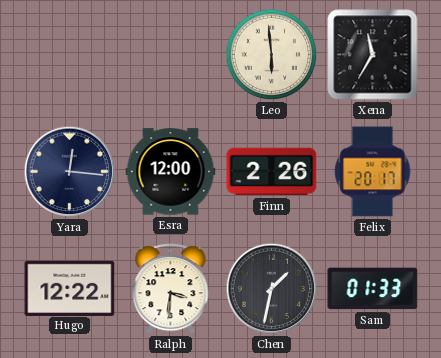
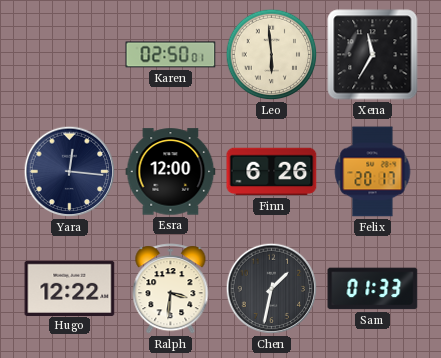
Karen: none -> 02:50 (171, 55)
Finn: 2:26 -> 6:26 (272, 172)
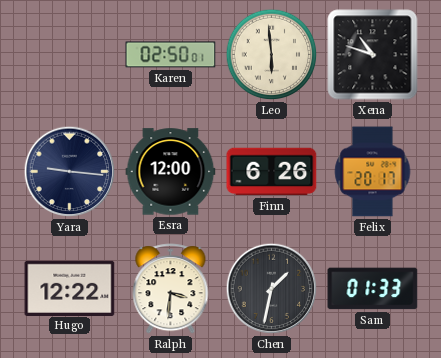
Xena: 11:35 -> 10:48 (373, 55)
Yara: 12:16 -> 9:16 (70, 172)
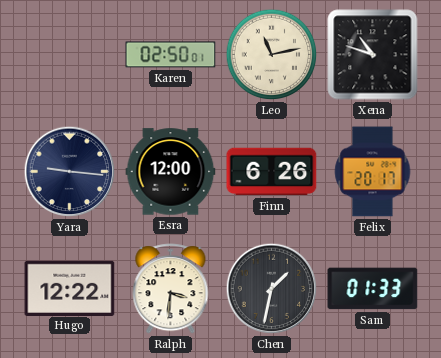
Leo: 5:59 -> 11:13 (272, 55)
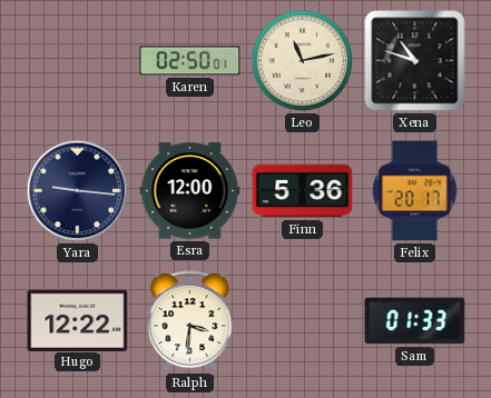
Finn: 6:26 -> 5:36 (303, 191)
Chen: 1:32 -> none (272, 289)
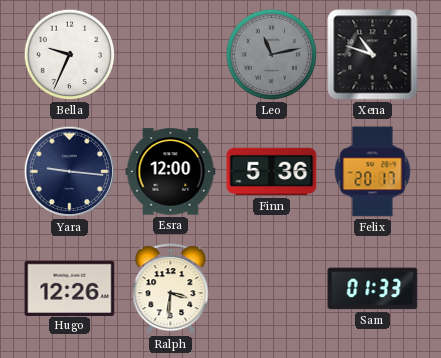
Bella: none -> 9:34 (70, 55)
Karen: 02:50 -> none (190, 61)
Leo dial: cream -> grey (272, 55)
Hugo: 12:22 -> 12:26 (70, 288)
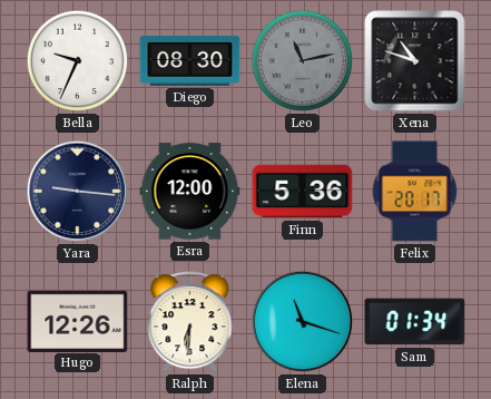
Diego: none -> 08:30 (190, 61)
Ralph: 3:31 -> 6:31 (190, 322)
Elena: none -> 11:18 (303, 322)
Sam: 01:33 -> 01:34 (415, 322)
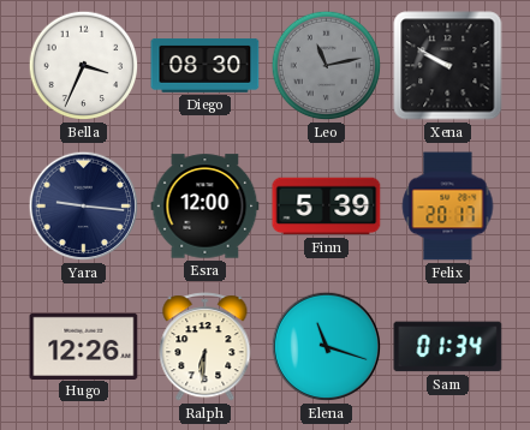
Bella: 9:34 -> 3:34 (84, 66)
Xena: 10:48 -> 9:50 (448, 66)
Finn: 5:36 -> 5:39 (327, 207)
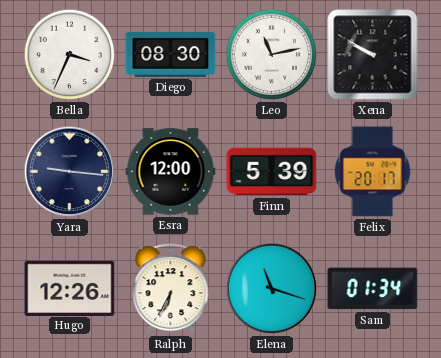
Leo dial: grey -> white (272, 55)
Ralph: 6:31 -> 6:34 (171, 289)
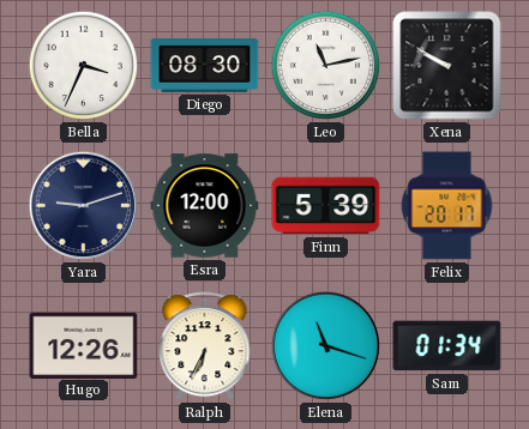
Yara: 9:16 -> 9:12 (84, 206)
